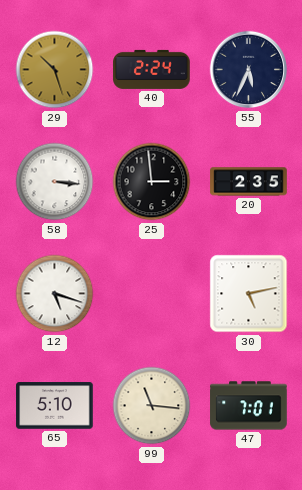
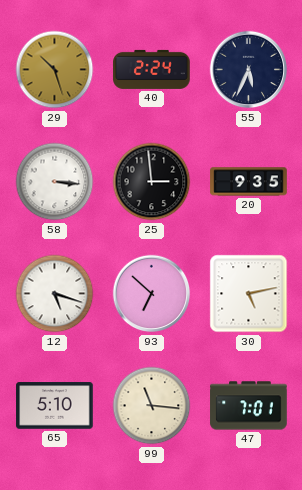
20: 2:35 -> 9:35 (249, 182)
93: none -> 6:52 (152, 294)
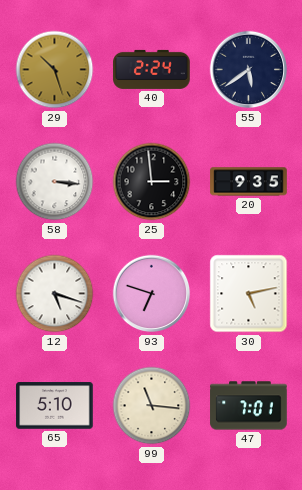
55: 5:34 -> 5:39 (249, 70)
93: 6:52 -> 6:48 (152, 294)
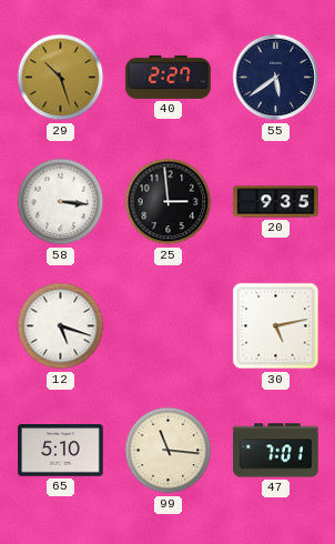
40: 2:24 -> 2:27 (169, 77)
93: 6:48 -> none (152, 294)
